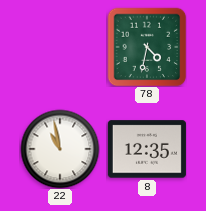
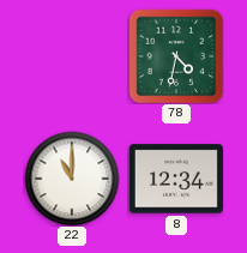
22: 10:58 -> 11:00 (72, 179)
8: 12:35 -> 12:34 (176, 179)
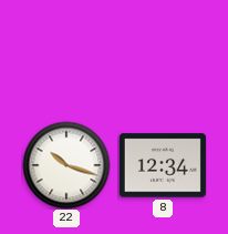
78: 4:32 -> none (176, 56)
22: 11:00 -> 10:18 (66, 165)
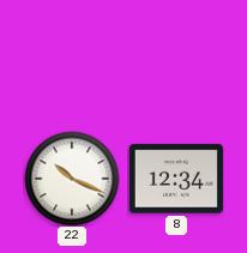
22: 10:18 -> 10:19 (72, 179)
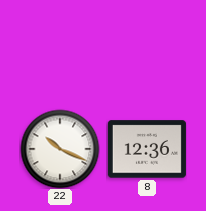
8: 12:34 -> 12:36 (147, 149)
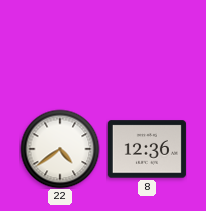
22: 10:19 -> 4:39 (60, 149)
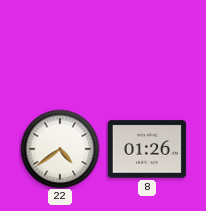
8: 12:36 -> 01:26 (147, 149)
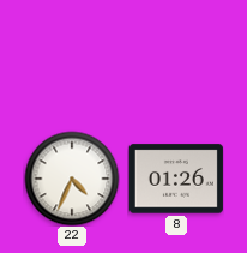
22: 4:39 -> 4:34 (72, 179)
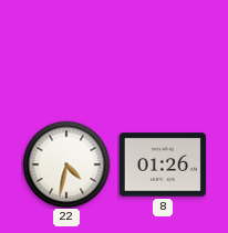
22: 4:34 -> 4:32 (66, 165)
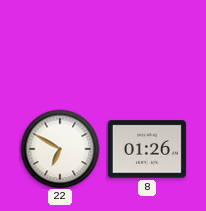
22: 4:32 -> 6:50 (60, 149)
